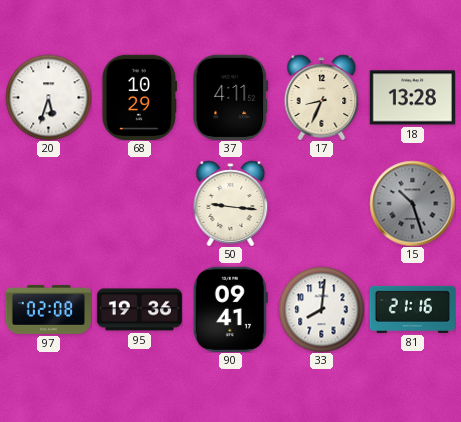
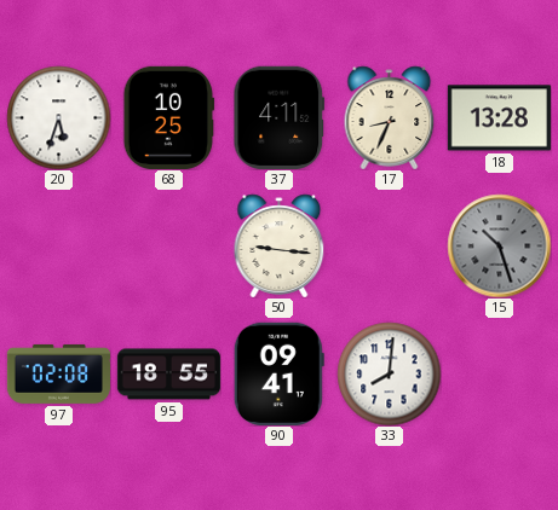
68: 10:29 -> 10:25 (169, 117)
95: 19:36 -> 18:55 (168, 375)
81: 21:16 -> none (412, 309)
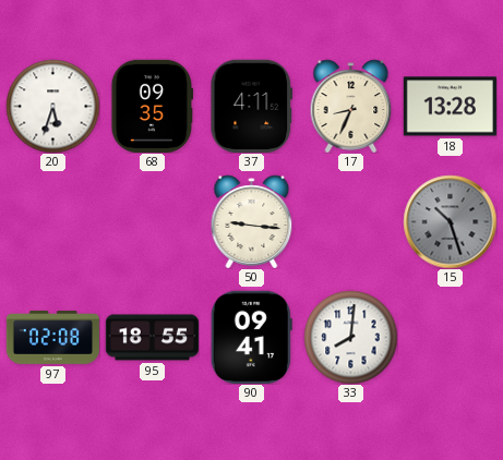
68: 10:25 -> 09:35 (153, 106)
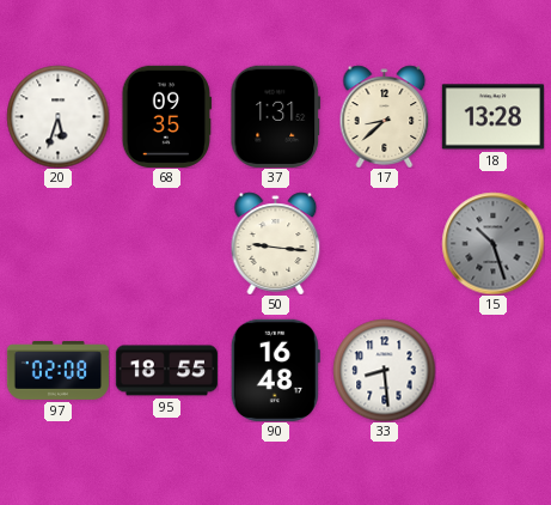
37: 4:11 -> 1:31 (276, 116)
17: 8:34 -> 8:38 (385, 116)
90: 09:41 -> 16:48 (275, 370)
33: 8:01 -> 8:29 (384, 370)
